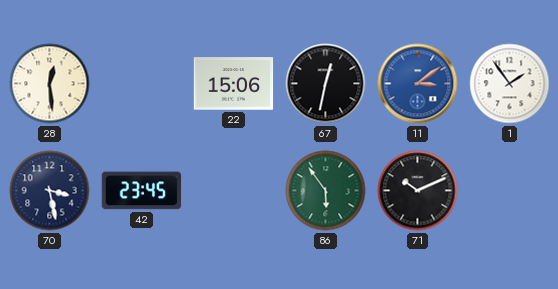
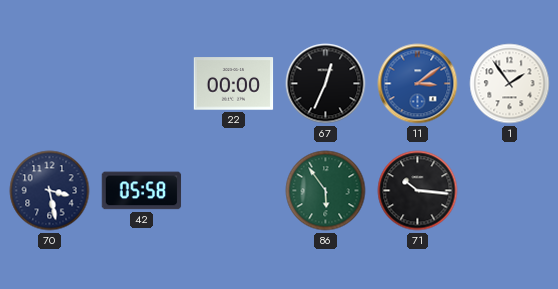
28: 12:29 -> none (50, 84)
22: 15:06 -> 00:00 (234, 84)
67: 12:32 -> 12:34 (326, 84)
42: 23:45 -> 05:58 (142, 191)
71: 10:11 -> 10:16 (418, 191)
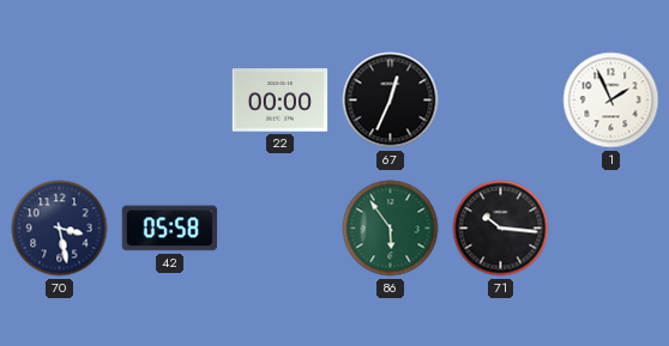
11: 3:09 -> none (418, 84)
1: 1:54 -> 1:56 (611, 101)
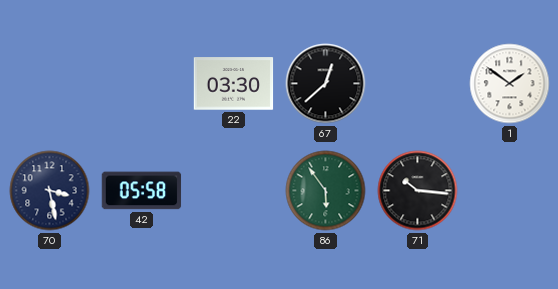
22: 00:00 -> 03:30 (234, 84)
67: 12:34 -> 12:38 (326, 84)
1: 1:56 -> 1:51 (510, 84)
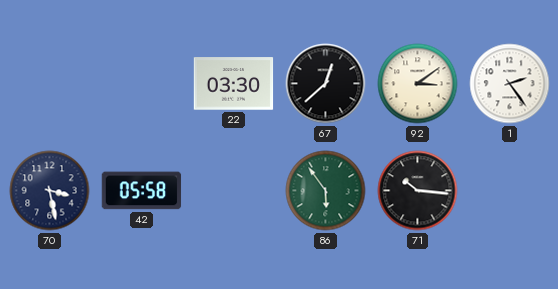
92: none -> 3:09 (418, 84)
1: 1:51 -> 2:24 (510, 84)
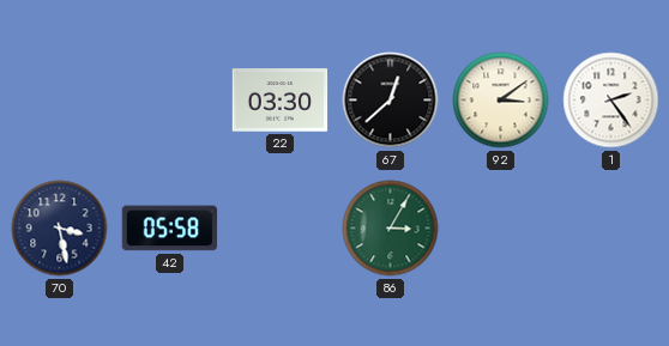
86: 5:54 -> 3:05 (391, 229)
71: 10:16 -> none (418, 191)
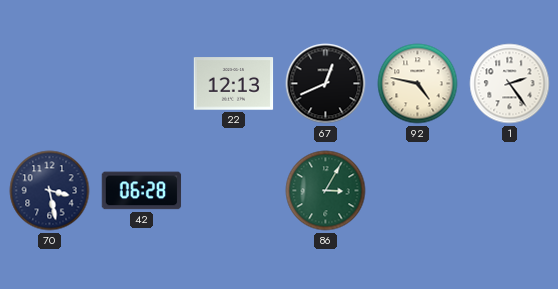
22: 03:30 -> 12:13 (234, 84)
67: 12:38 -> 12:41 (326, 84)
92: 3:09 -> 4:47 (418, 84)
42: 05:58 -> 06:28 (142, 191)
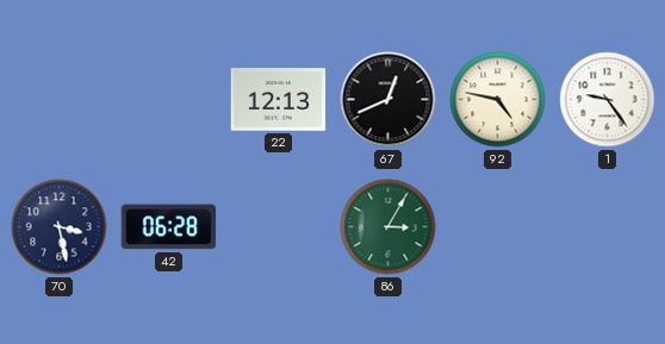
1: 2:24 -> 9:24 (608, 100)
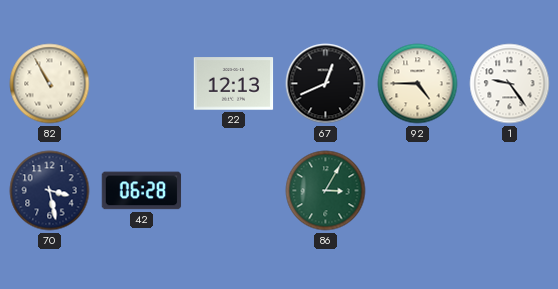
82: none -> 10:55 (50, 84)
92: 4:47 -> 4:45 (418, 84)
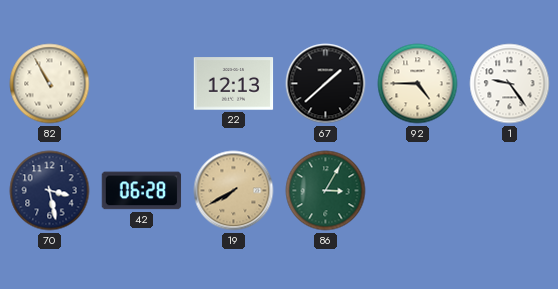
67: 12:41 -> 1:38 (326, 84)
19: none -> 7:40 (234, 191)
